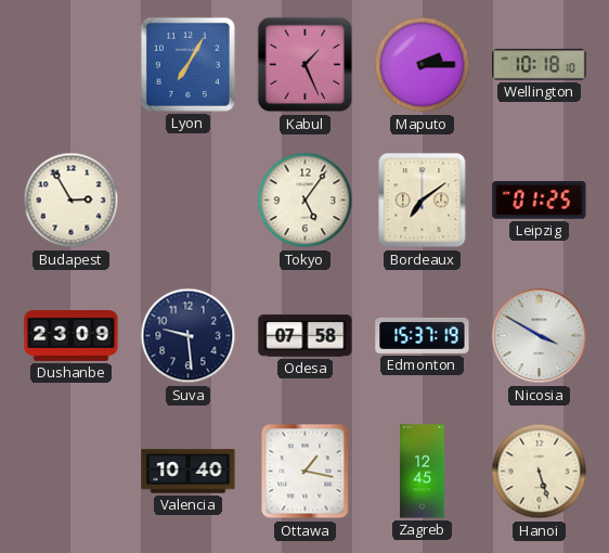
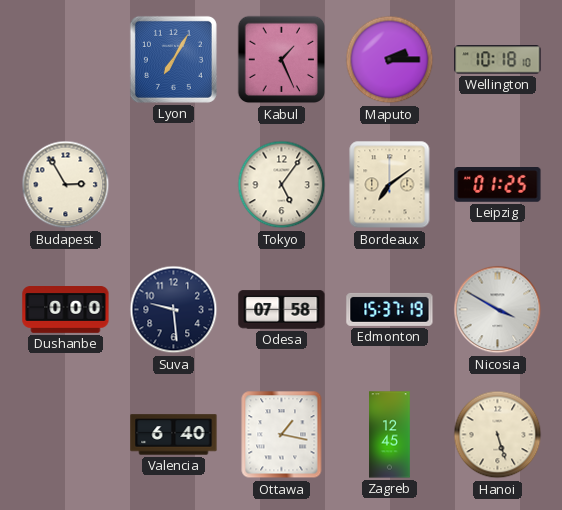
Dushanbe: 23:09 -> 0:00 (66, 310)
Valencia: 10:40 -> 6:40 (174, 435)
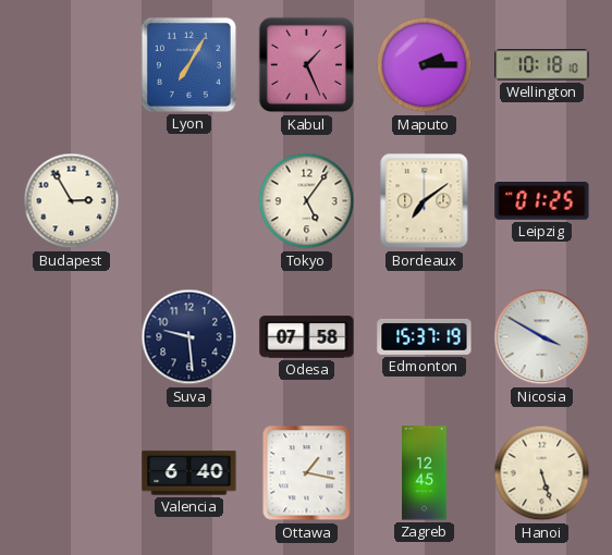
Dushanbe: 0:00 -> none (66, 310)
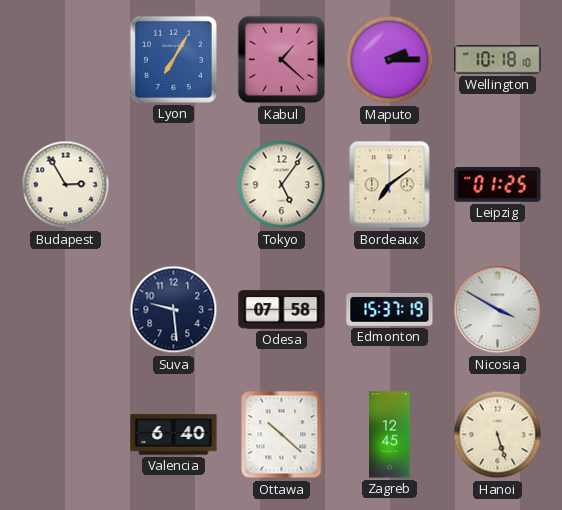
Kabul: 1:26 -> 1:22 (282, 60)
Ottawa: 1:17 -> 10:22 (282, 435)
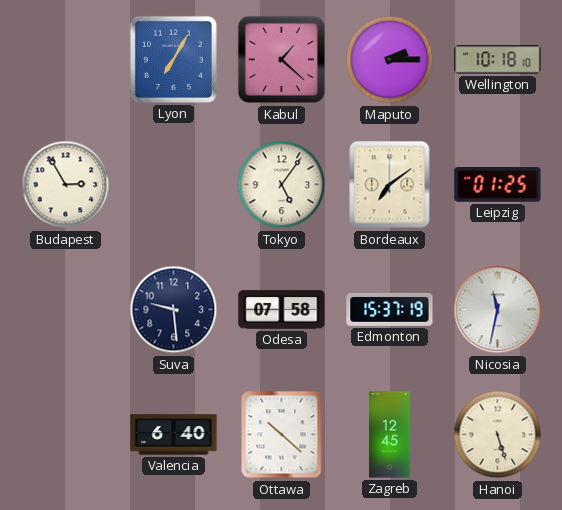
Nicosia: 3:50 -> 11:32 (498, 310)
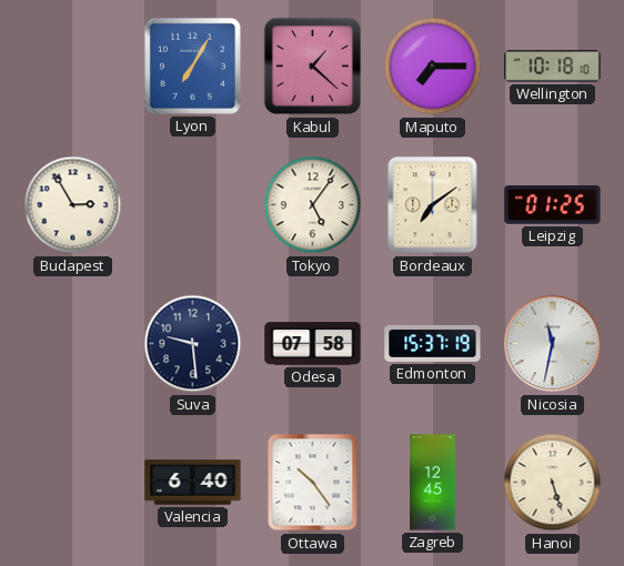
Maputo: 2:15 -> 7:15 (433, 67)
Ottawa: 10:22 -> 10:24 (313, 483)
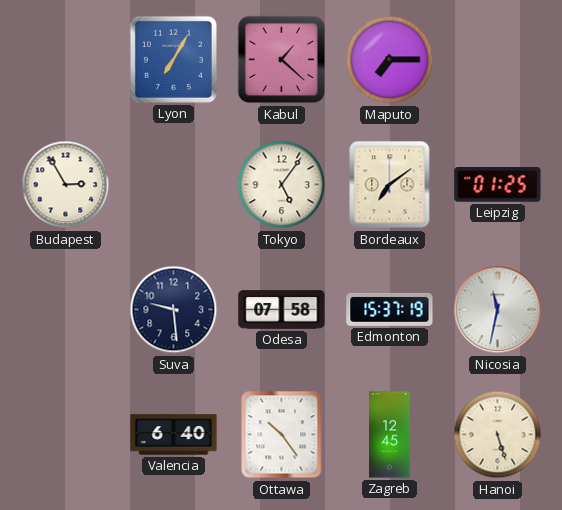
Wellington: 10:18 -> none (553, 67)
